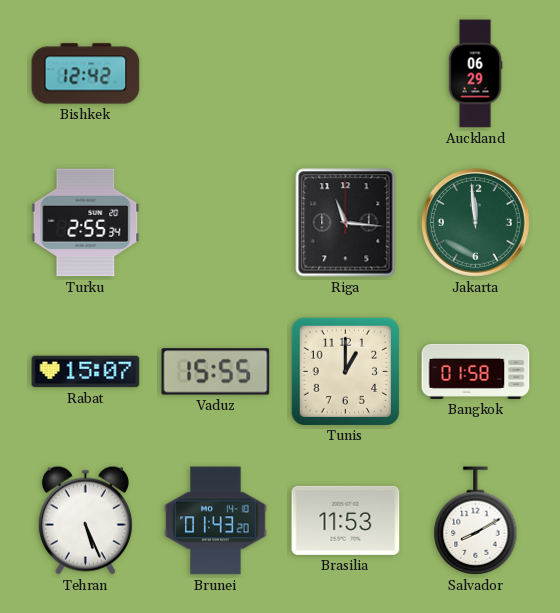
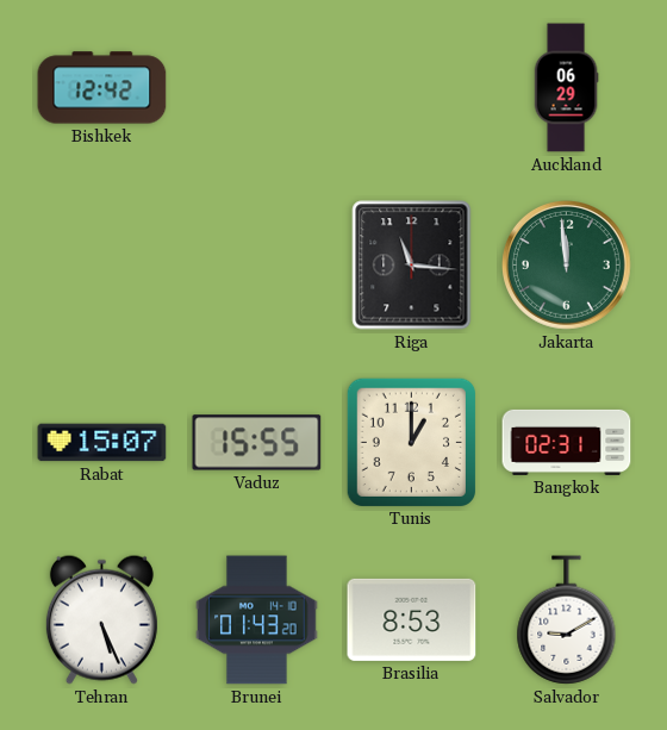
Turku: 2:55 -> none (86, 223)
Bangkok: 01:58 -> 02:31 (567, 442)
Brasilia: 11:53 -> 8:53 (412, 619)
Salvador: 8:10 -> 9:10 (567, 620)
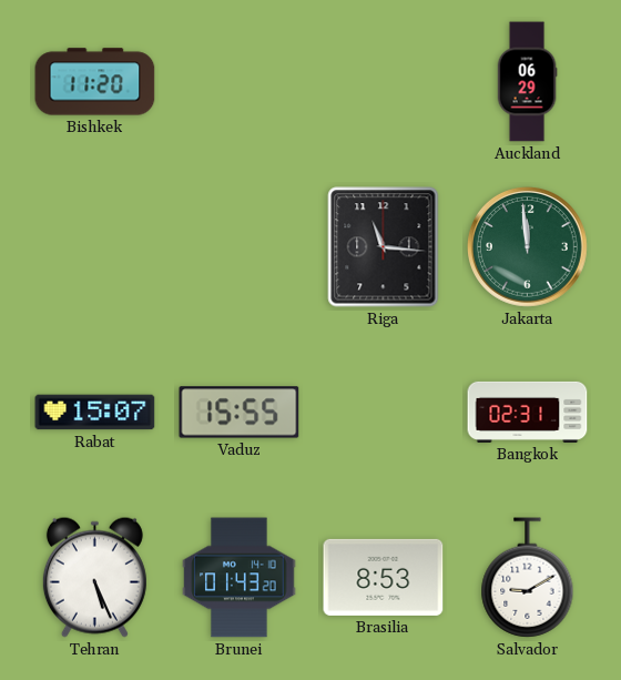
Bishkek: 12:42 -> 11:20 (95, 82)
Tunis: 1:00 -> none (411, 442)
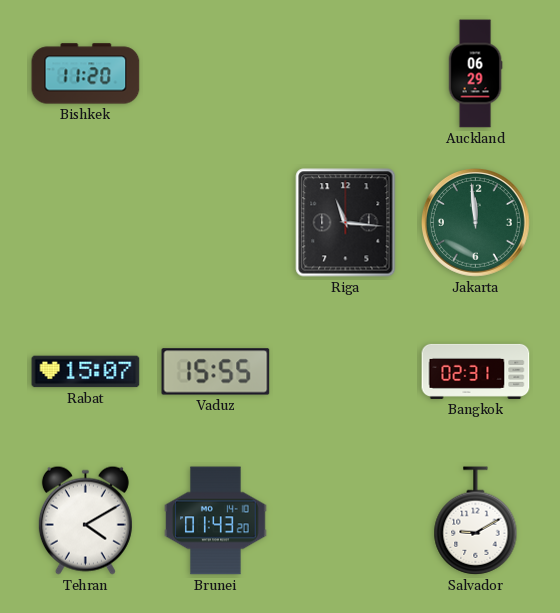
Tehran: 5:26 -> 4:10 (85, 520)
Brasilia: 8:53 -> none (384, 577)
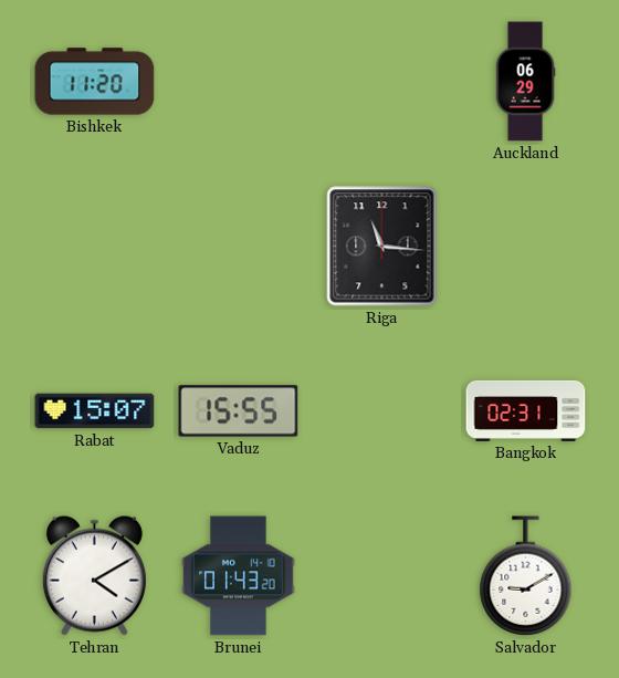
Jakarta: 11:59 -> none (476, 223)
